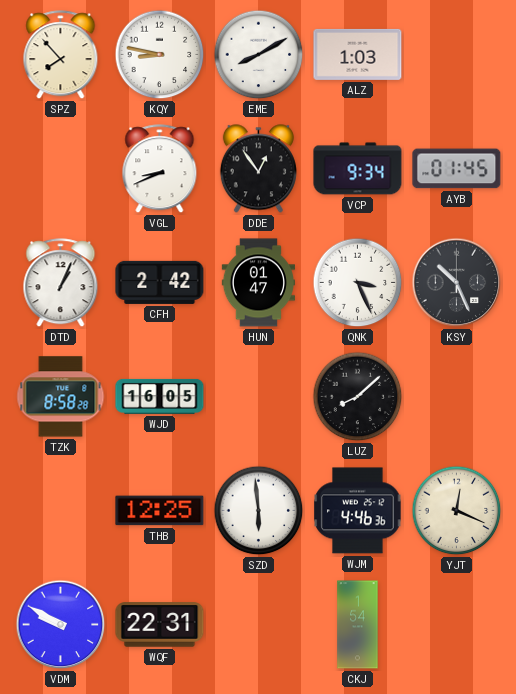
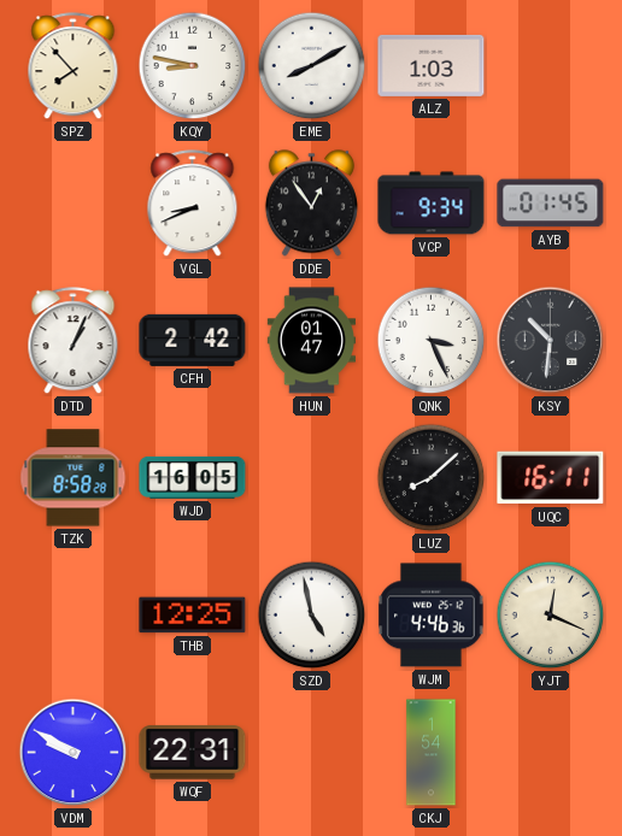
KSY: 10:26 -> 10:31 (551, 341)
UQC: none -> 16:11 (551, 478)
SZD: 5:59 -> 4:58 (312, 616)
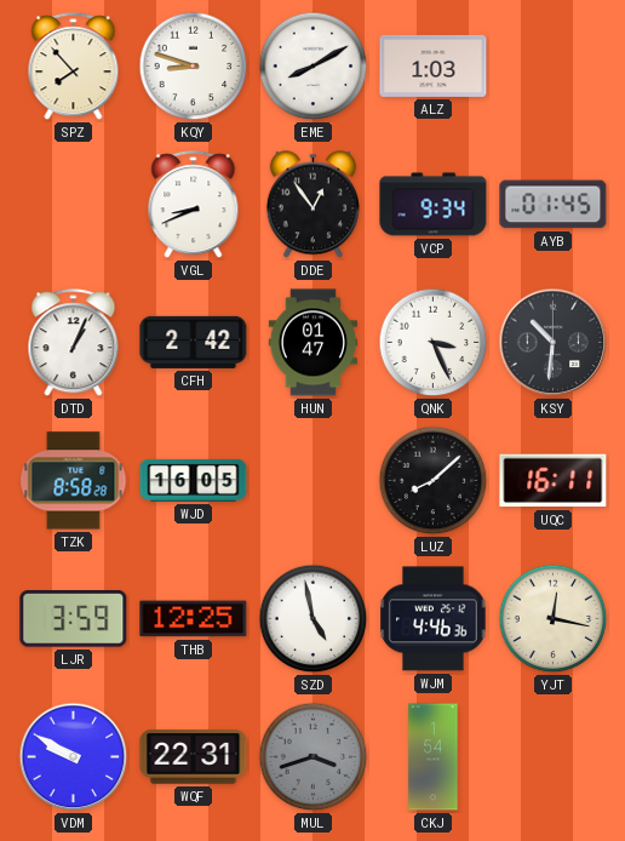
KQY: 8:47 -> 8:48 (194, 67)
LJR: none -> 3:59 (74, 619)
YJT: 12:19 -> 12:17 (554, 619)
MUL: none -> 3:42 (314, 757)
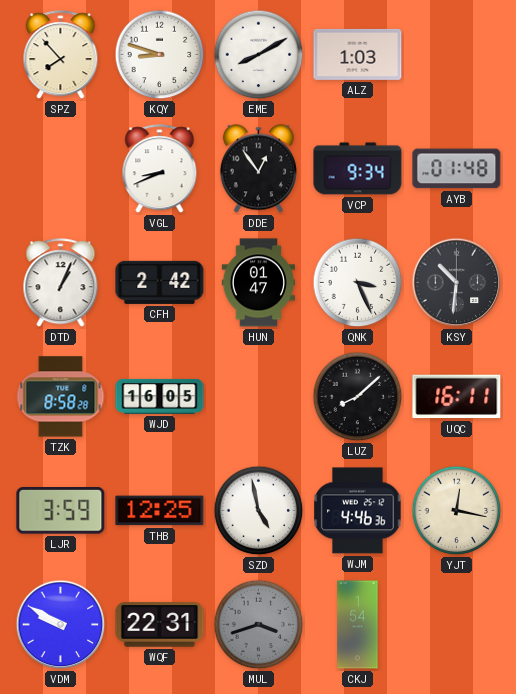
AYB: 01:45 -> 01:48 (457, 169)
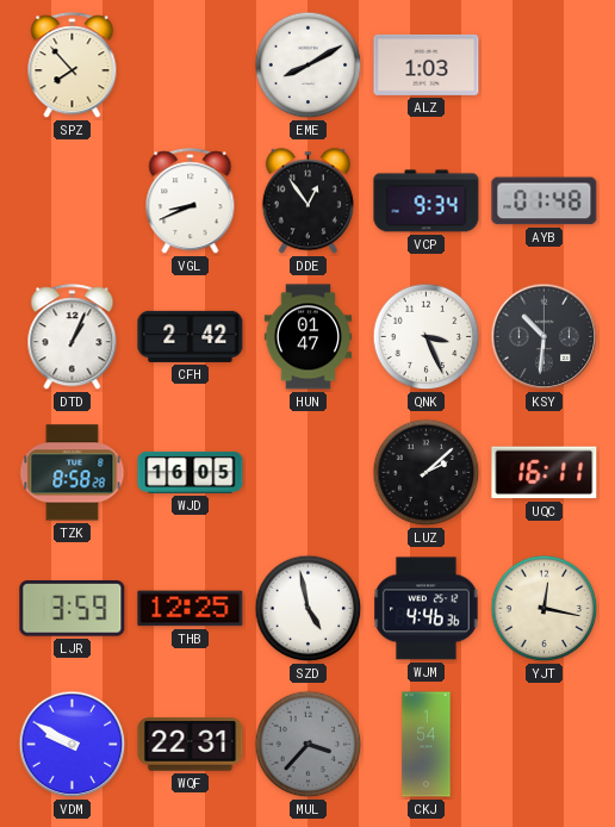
KQY: 8:48 -> none (160, 55)
LUZ: 8:08 -> 2:08 (427, 473)
MUL: 3:42 -> 3:37 (309, 745)
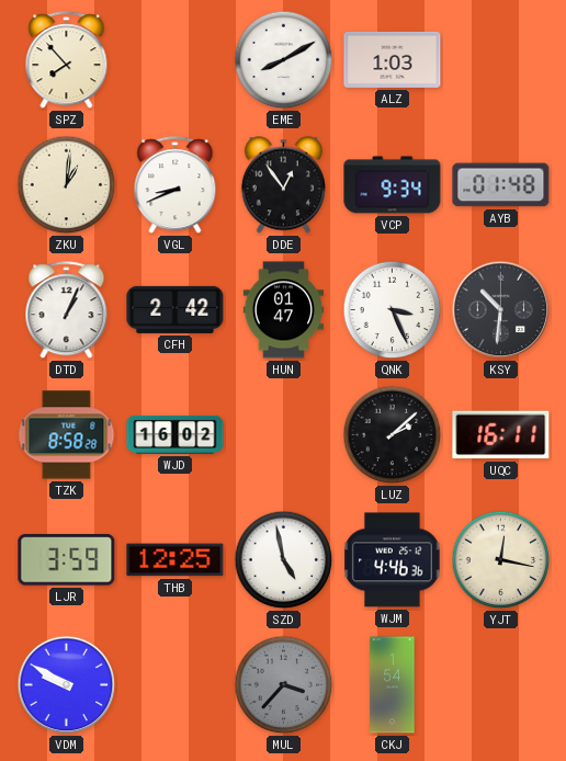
ZKU: none -> 1:01 (67, 185)
WJD: 16:05 -> 16:02 (176, 434)
WQF: 22:31 -> none (191, 745)
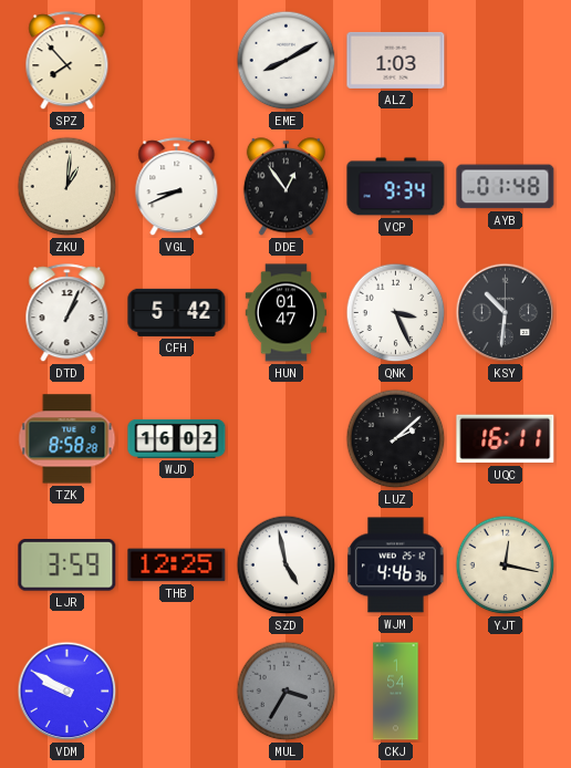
CFH: 2:42 -> 5:42 (177, 312)
MUL: 3:37 -> 3:35 (287, 692)
